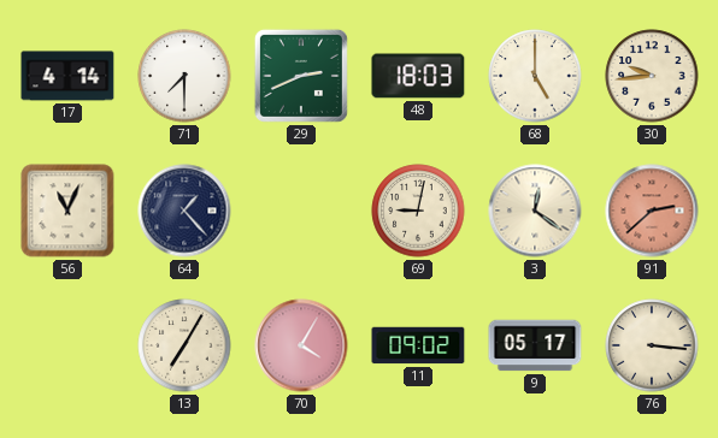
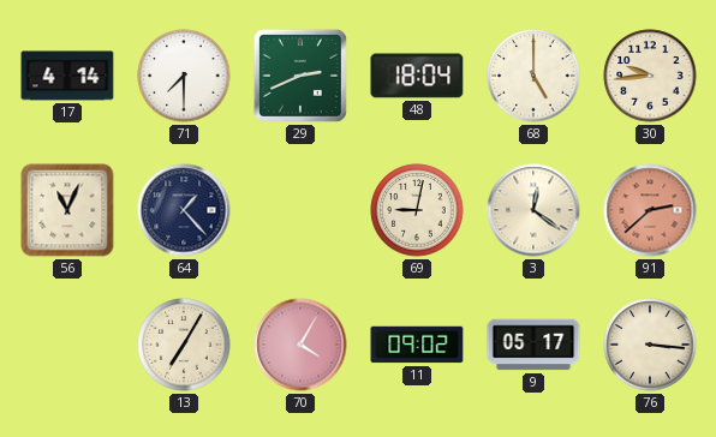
48: 18:03 -> 18:04 (417, 76)
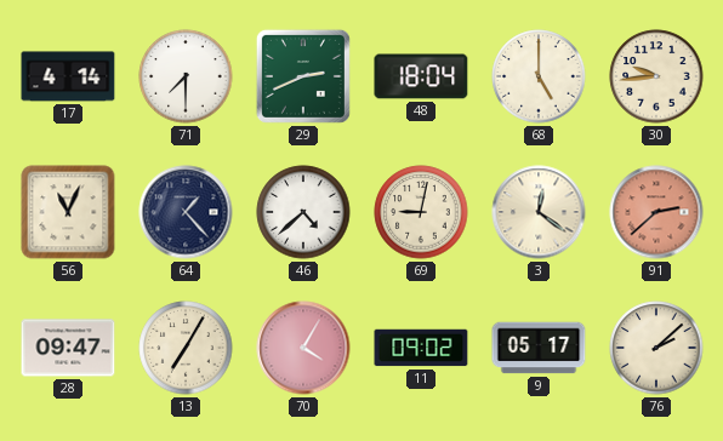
46: none -> 4:38 (303, 212)
28: none -> 09:47 (68, 348)
76: 3:16 -> 2:08 (656, 348)
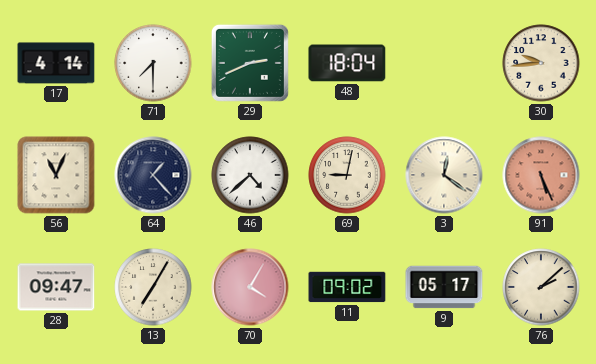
68: 5:00 -> none (539, 76)
91: 2:38 -> 5:26 (541, 175)
